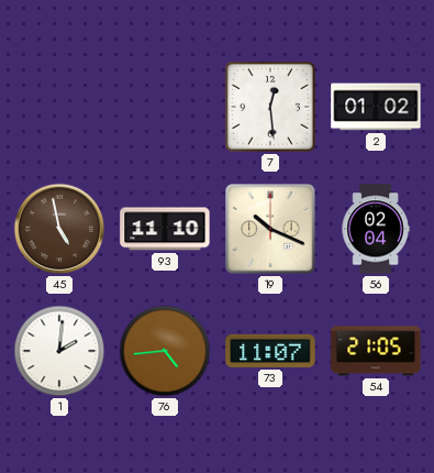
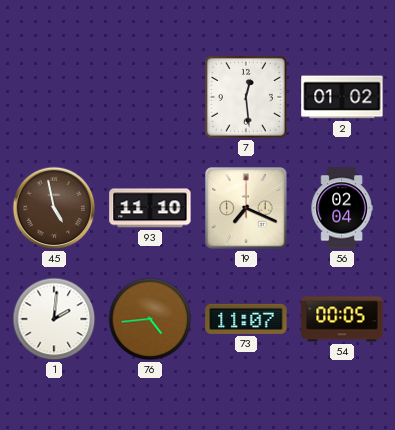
19: 10:19 -> 7:19 (246, 208)
54: 21:05 -> 00:05 (342, 319)
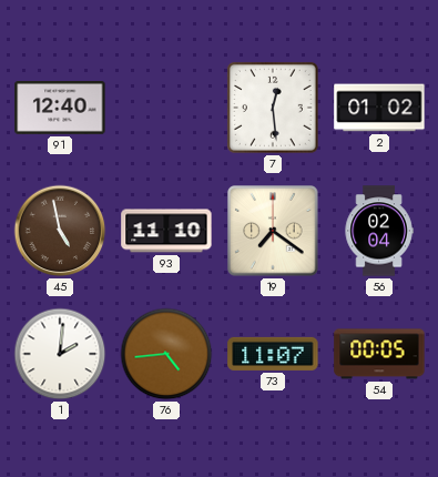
91: none -> 12:40 (60, 109)
19: 7:19 -> 7:21 (273, 231)
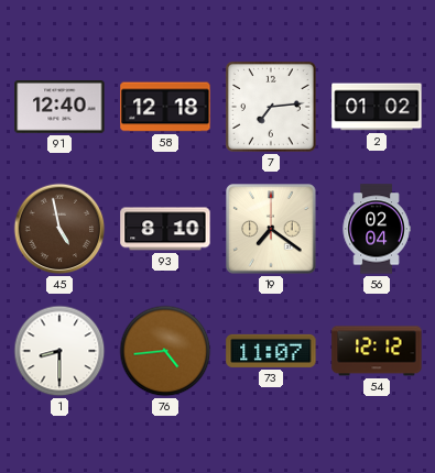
58: none -> 12:18 (165, 107)
7: 12:29 -> 7:14 (271, 107)
93: 11:10 -> 8:10 (165, 229)
1: 2:01 -> 8:30 (59, 351)
54: 00:05 -> 12:12 (377, 351)
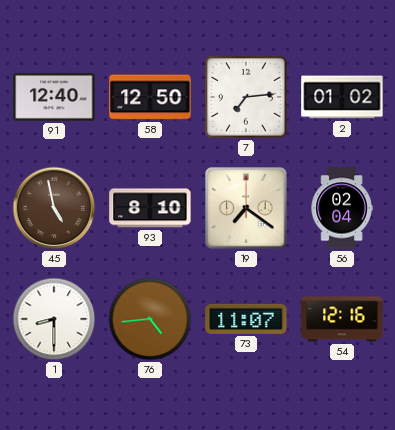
58: 12:18 -> 12:50 (150, 97)
54: 12:12 -> 12:16 (342, 319)
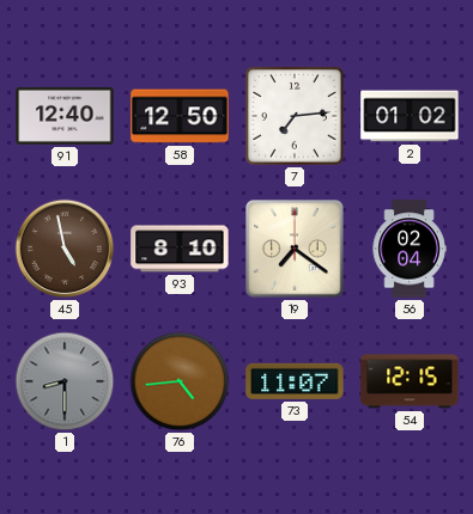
1 dial: white -> grey (65, 381)
54: 12:16 -> 12:15 (410, 381)
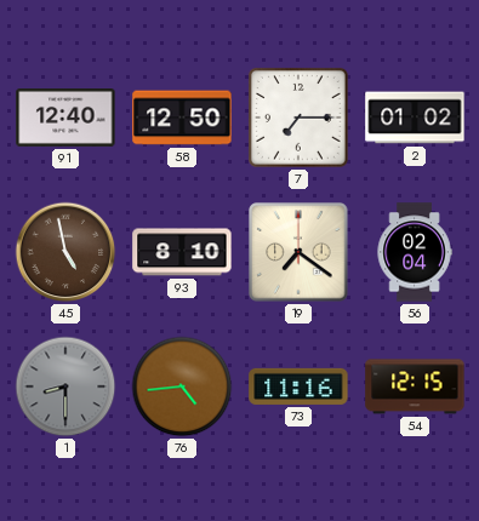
7: 7:14 -> 7:15 (298, 118)
73: 11:07 -> 11:16 (298, 387)
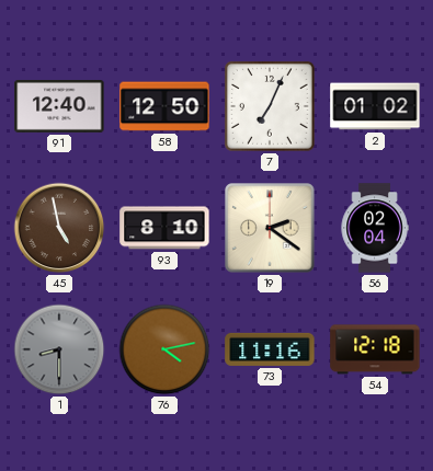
7: 7:15 -> 7:04 (270, 106)
19: 7:21 -> 2:21 (270, 228)
76: 4:44 -> 4:13 (164, 349)
54: 12:15 -> 12:18 (375, 349)
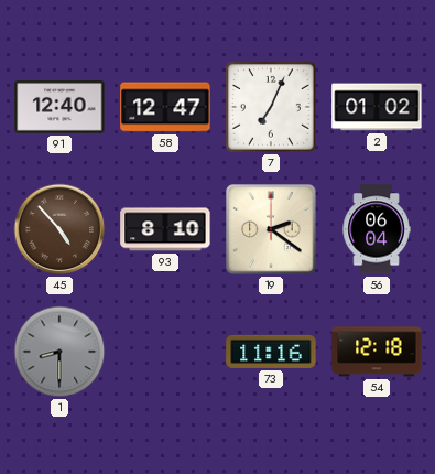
58: 12:50 -> 12:47 (165, 107)
45: 4:58 -> 4:53 (59, 229)
56: 02:04 -> 06:04 (377, 229)
76: 4:13 -> none (164, 349)
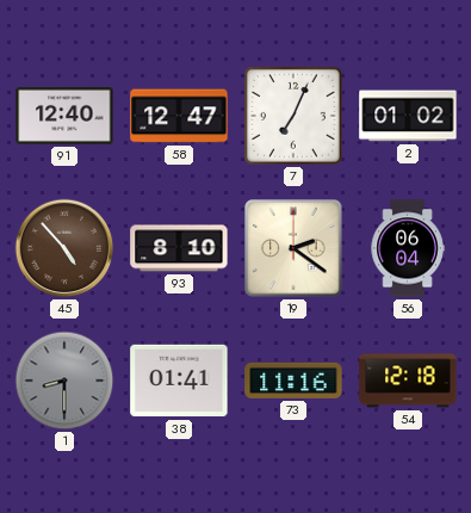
38: none -> 01:41 (179, 381)
